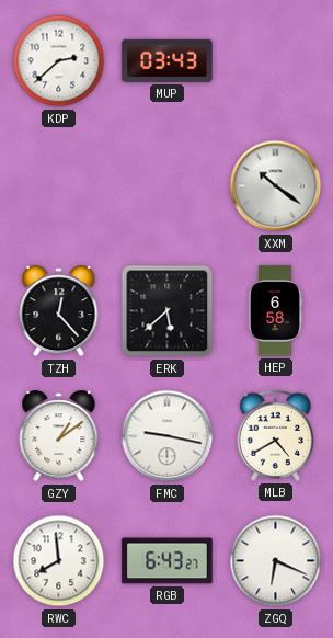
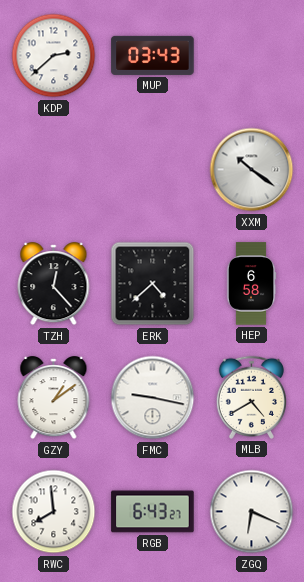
ERK: 5:38 -> 4:38 (153, 284)
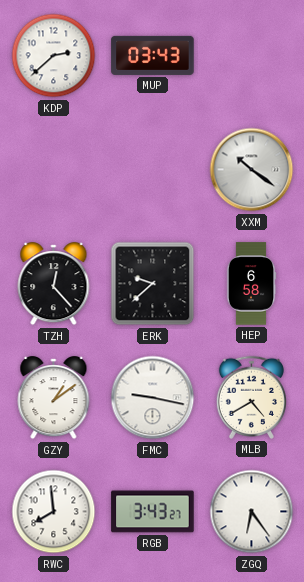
ERK: 4:38 -> 9:38 (153, 284)
RGB: 6:43 -> 3:43 (153, 512)
ZGQ: 6:19 -> 6:24 (252, 512)
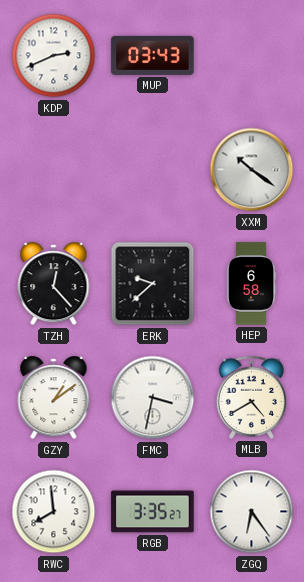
KDP: 2:38 -> 2:41 (54, 56)
FMC: 9:17 -> 3:32 (153, 398)
RGB: 3:43 -> 3:35 (153, 512)
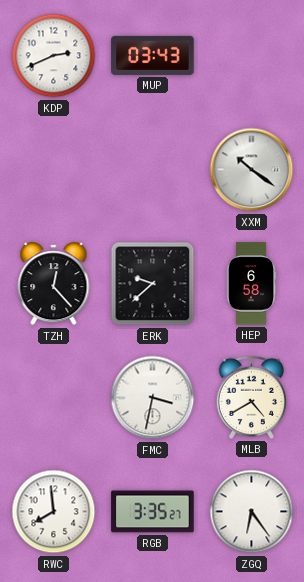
GZY: 1:09 -> none (54, 398)
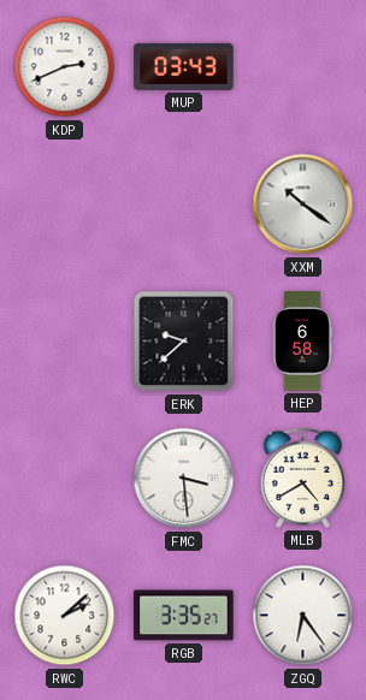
TZH: 12:23 -> none (54, 284)
FMC: 3:32 -> 3:29 (184, 479)
RWC: 7:59 -> 2:08 (65, 616)
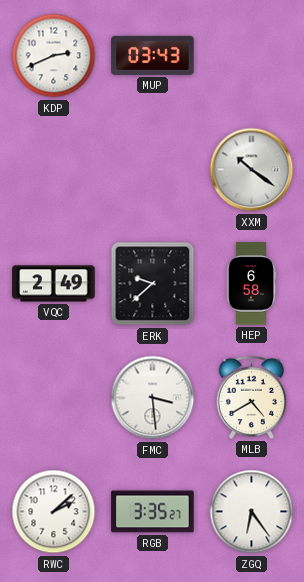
VQC: none -> 2:49 (54, 284)
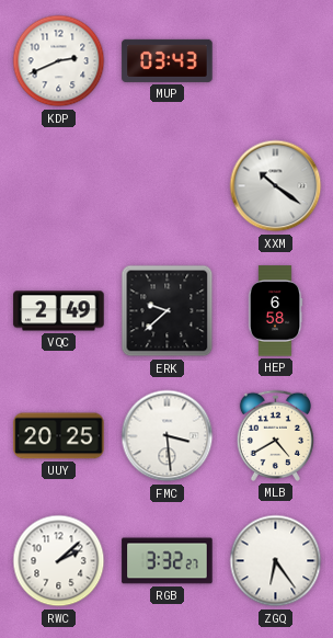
UUY: none -> 20:25 (59, 436)
RGB: 3:35 -> 3:32 (168, 561)
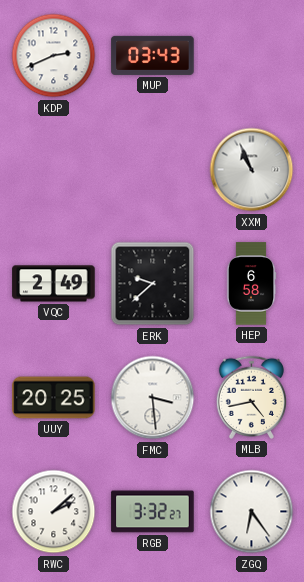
XXM: 10:21 -> 10:56 (252, 170)
MLB: 4:40 -> 4:43 (251, 397)
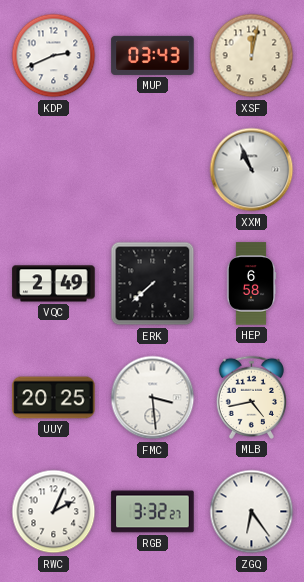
XSF: none -> 12:02 (252, 56)
ERK: 9:38 -> 7:38 (153, 284)
RWC: 2:08 -> 2:04 (54, 512)
